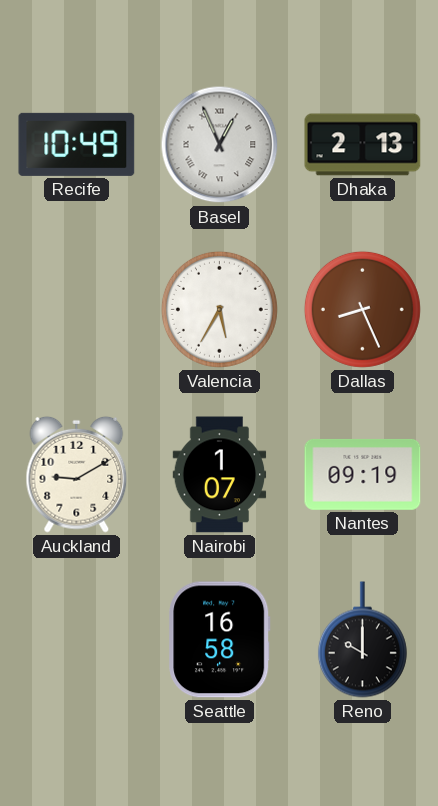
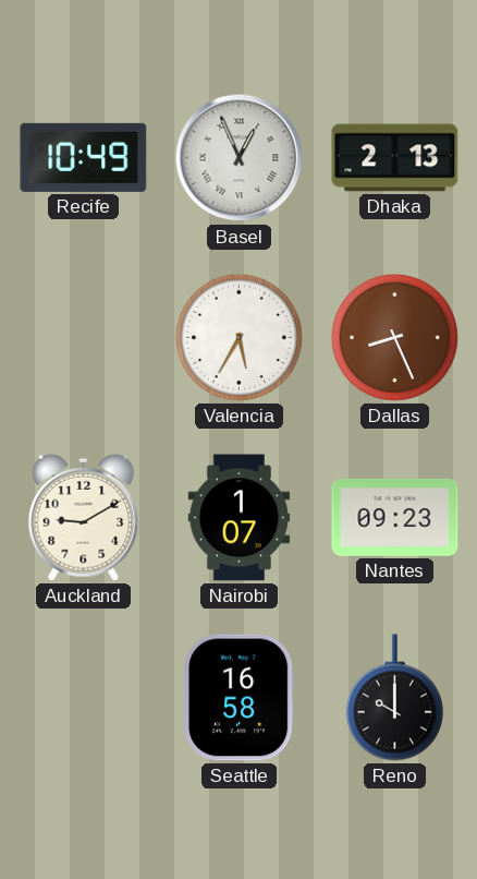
Nantes: 09:19 -> 09:23 (395, 517)
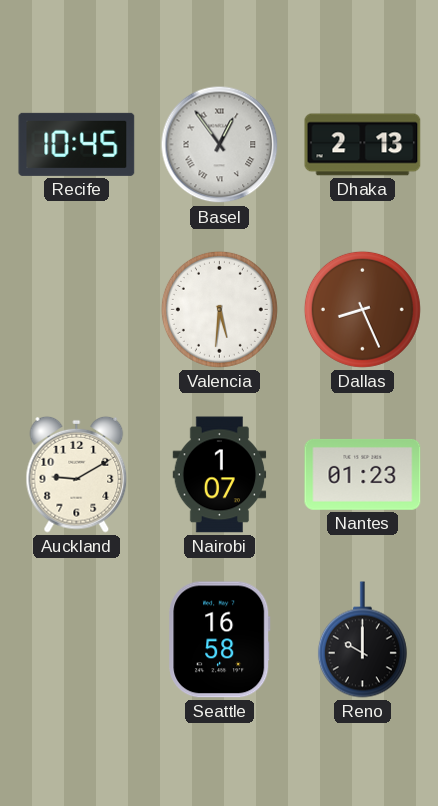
Recife: 10:49 -> 10:45 (77, 144)
Basel: 12:56 -> 12:54 (220, 145)
Valencia: 5:35 -> 5:31 (219, 309)
Nantes: 09:23 -> 01:23 (363, 474)
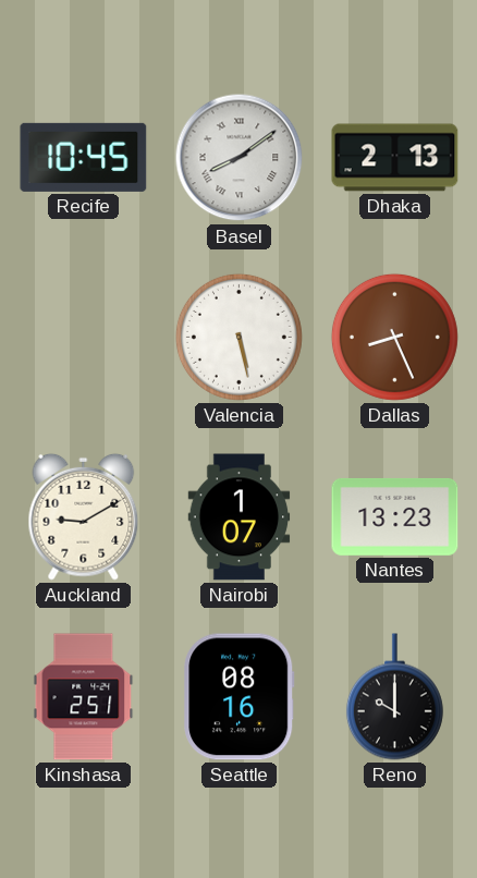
Basel: 12:54 -> 8:09 (240, 158)
Valencia: 5:31 -> 5:28 (238, 337)
Nantes: 01:23 -> 13:23 (395, 516)
Kinshasa: none -> 2:51 (84, 697)
Seattle: 16:58 -> 08:16 (240, 697)
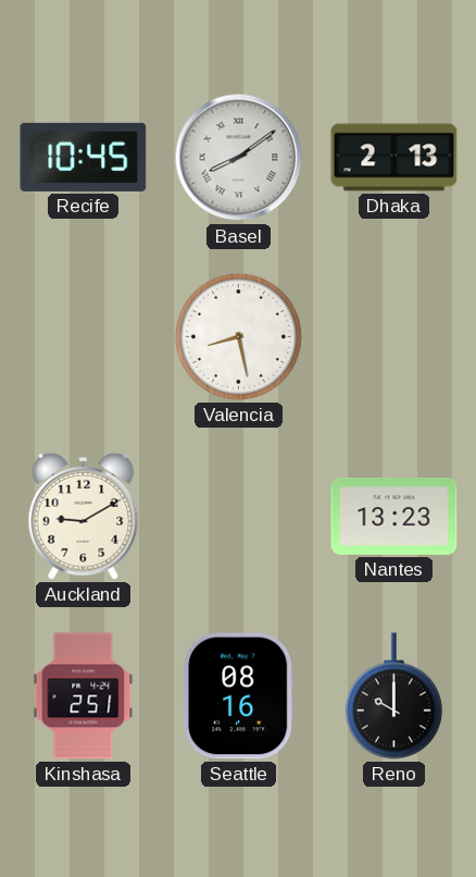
Valencia: 5:28 -> 8:28 (238, 336)
Dallas: 8:26 -> none (394, 337)
Nairobi: 1:07 -> none (240, 517)
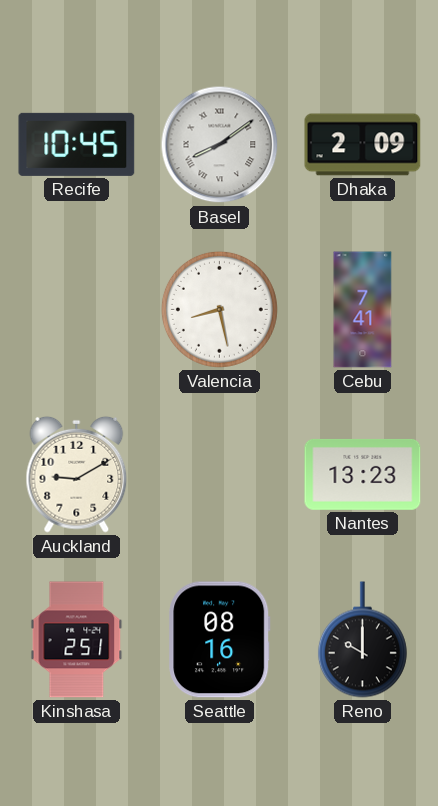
Dhaka: 2:13 -> 2:09 (363, 145)
Cebu: none -> 7:41 (363, 310)
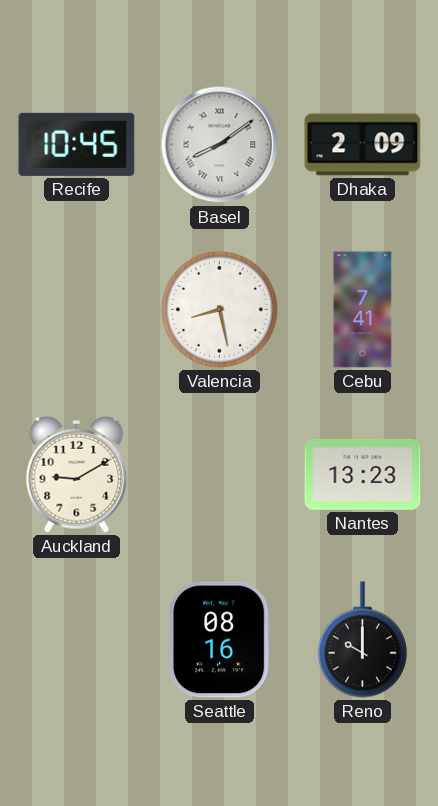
Kinshasa: 2:51 -> none (77, 640)
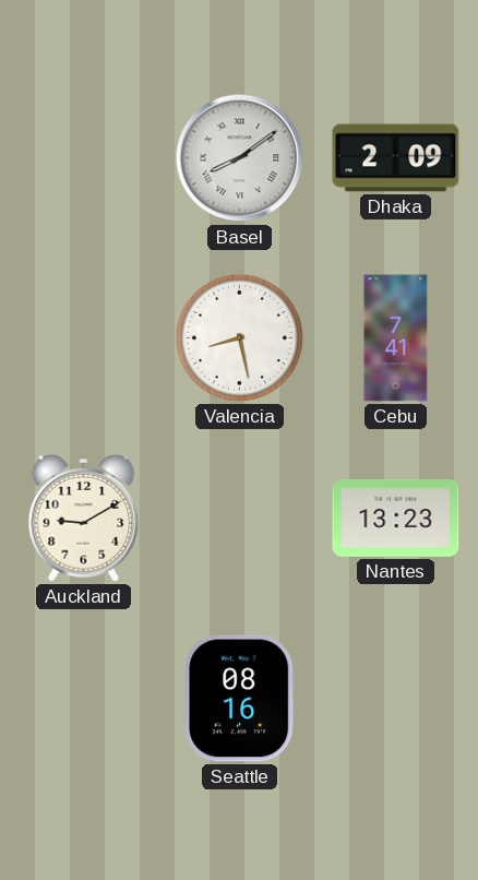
Recife: 10:45 -> none (77, 144)
Reno: 10:00 -> none (362, 640)
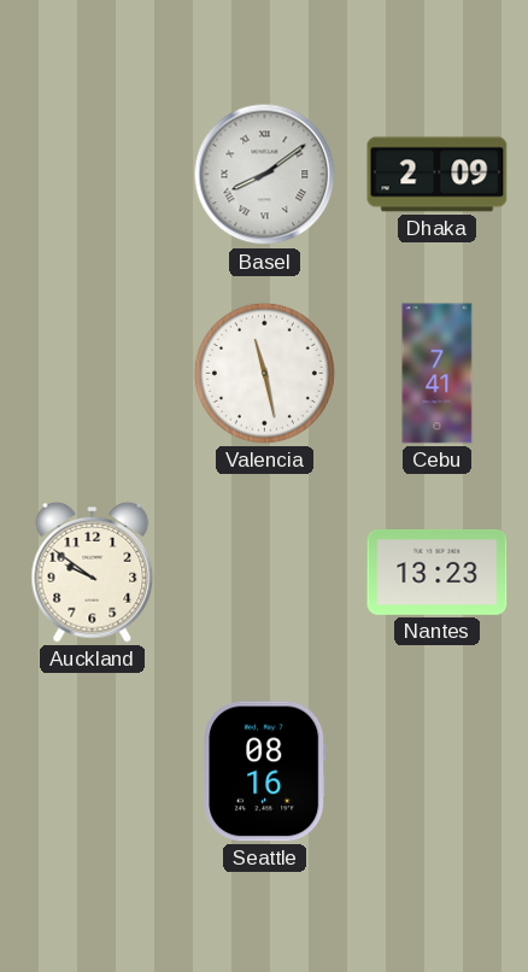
Valencia: 8:28 -> 11:28 (264, 373)
Auckland: 9:10 -> 9:51 (93, 572)
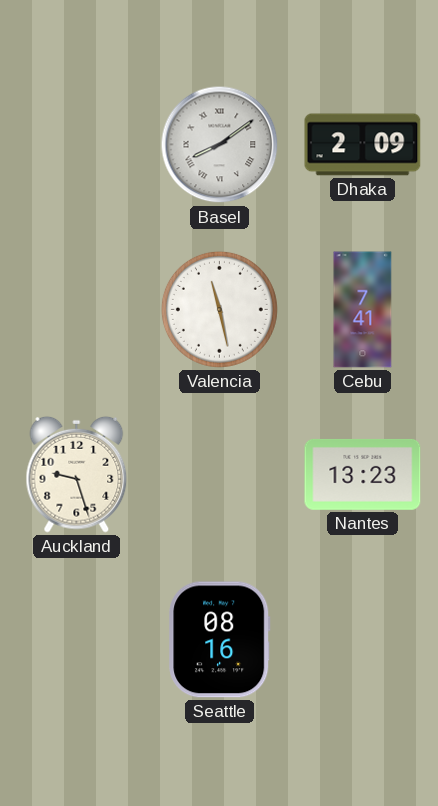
Auckland: 9:51 -> 9:27 (77, 474)
